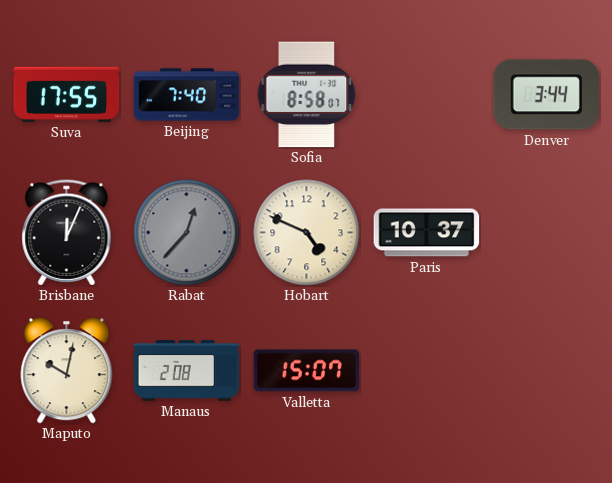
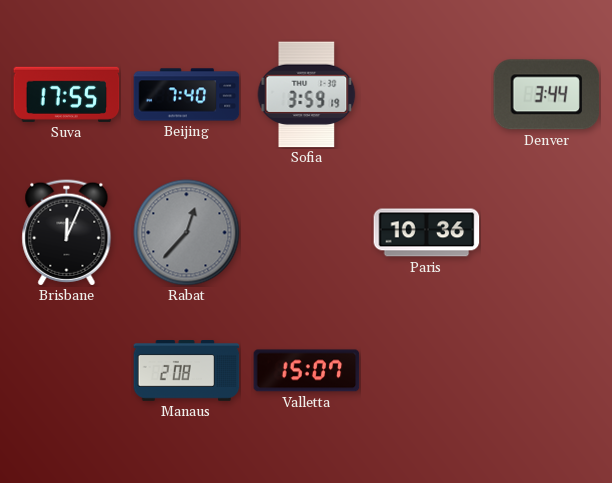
Sofia: 8:58 -> 3:59 (307, 95)
Hobart: 4:49 -> none (307, 233)
Paris: 10:37 -> 10:36 (427, 233)
Maputo: 10:02 -> none (67, 371)
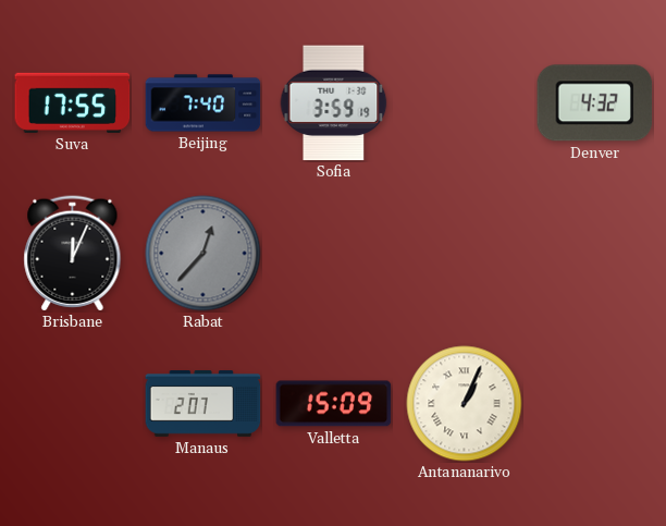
Denver: 3:44 -> 4:32 (595, 103)
Paris: 10:36 -> none (427, 233)
Manaus: 2:08 -> 2:07 (203, 404)
Valletta: 15:07 -> 15:09 (334, 404)
Antananarivo: none -> 1:04 (465, 404)
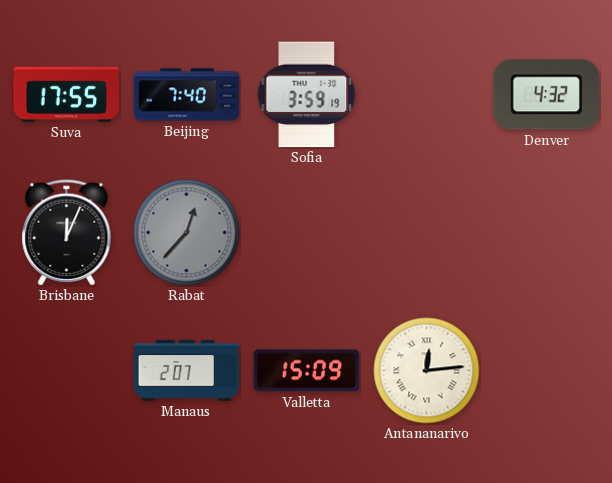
Antananarivo: 1:04 -> 12:14 (427, 371)
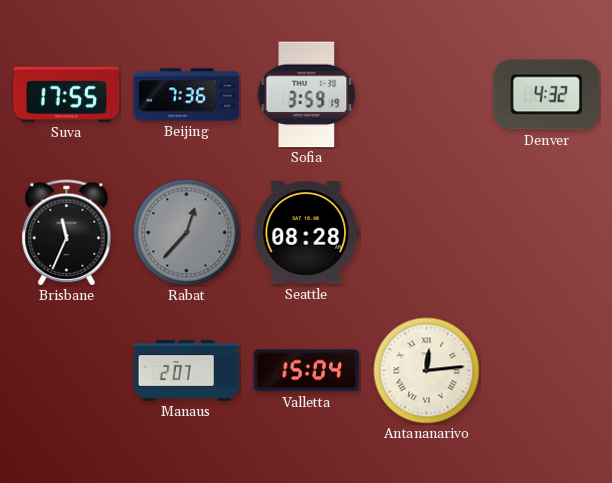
Beijing: 7:40 -> 7:36 (187, 95)
Brisbane: 12:04 -> 11:34 (67, 233)
Seattle: none -> 08:28 (307, 233)
Valletta: 15:09 -> 15:04 (307, 371)
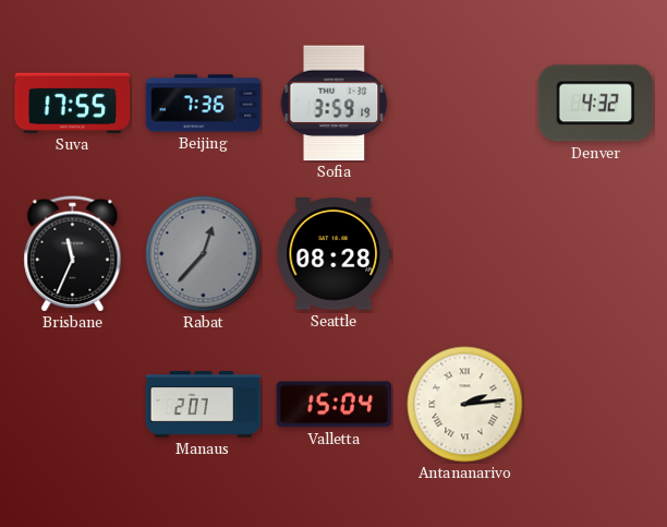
Antananarivo: 12:14 -> 2:14 (465, 405)
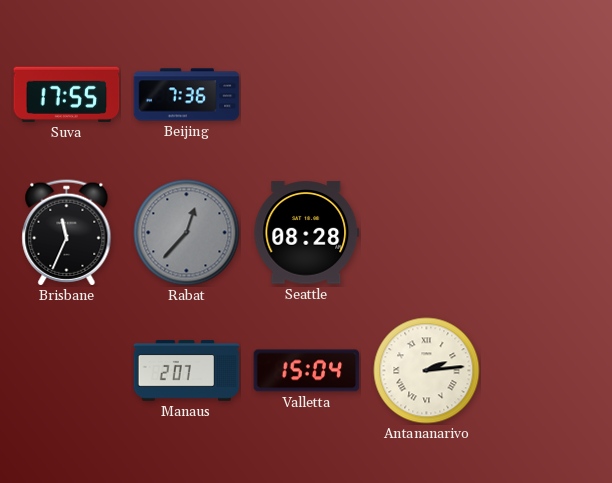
Sofia: 3:59 -> none (335, 104)
Denver: 4:32 -> none (596, 104)
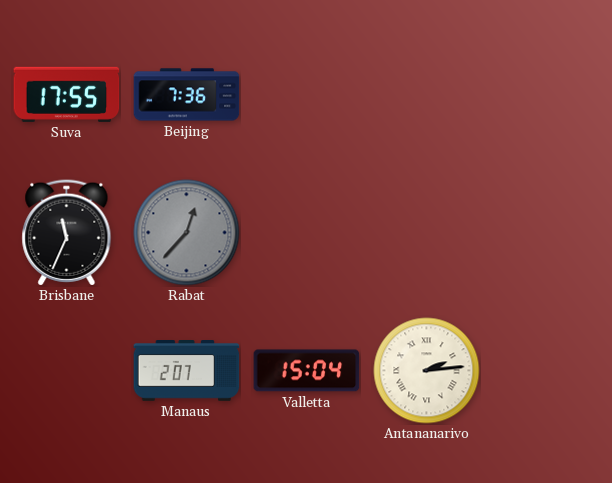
Seattle: 08:28 -> none (307, 233)
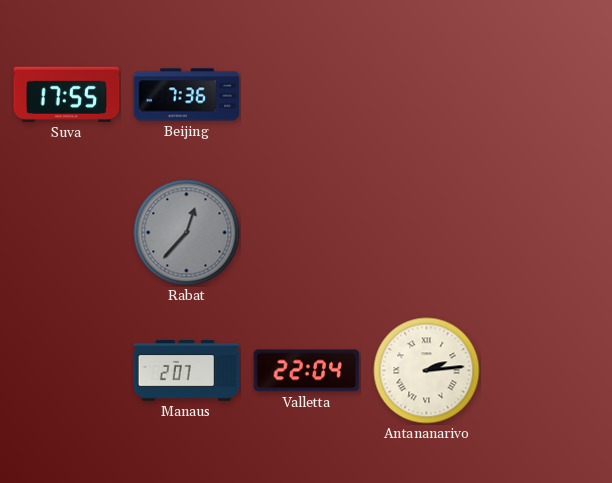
Brisbane: 11:34 -> none (67, 233)
Valletta: 15:04 -> 22:04 (307, 371)
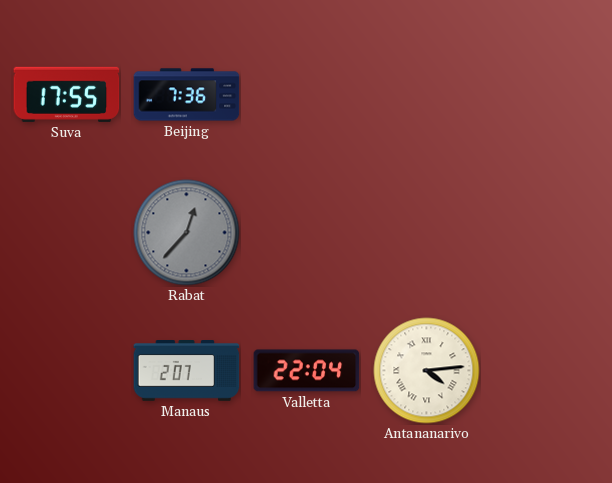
Antananarivo: 2:14 -> 4:14 (427, 371)
